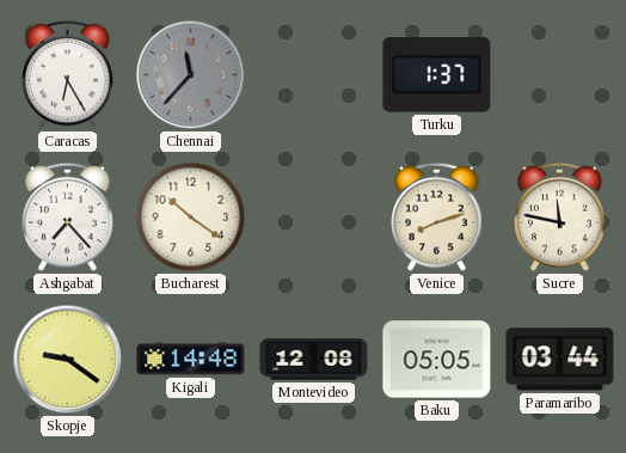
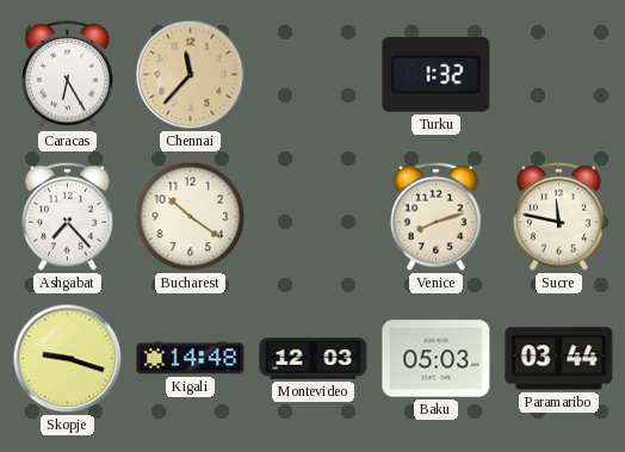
Chennai dial: grey -> champagne (191, 75)
Turku: 1:37 -> 1:32 (437, 75)
Skopje: 9:21 -> 9:18 (68, 359)
Montevideo: 12:08 -> 12:03 (314, 359)
Baku: 05:05 -> 05:03 (437, 359)
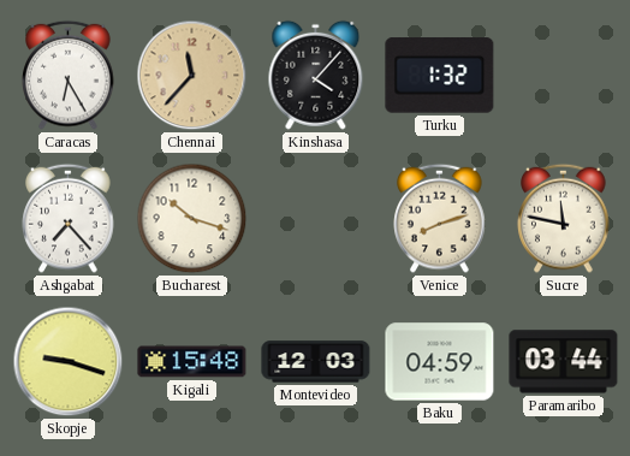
Kinshasa: none -> 4:07 (316, 75)
Bucharest: 10:21 -> 10:18 (192, 219)
Kigali: 14:48 -> 15:48 (192, 362)
Baku: 05:03 -> 04:59 (440, 362)
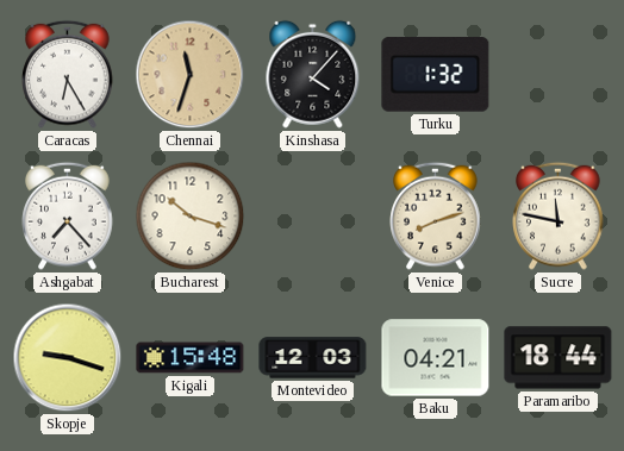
Chennai: 11:37 -> 11:33 (191, 75)
Baku: 04:59 -> 04:21 (436, 358)
Paramaribo: 03:44 -> 18:44 (559, 358)
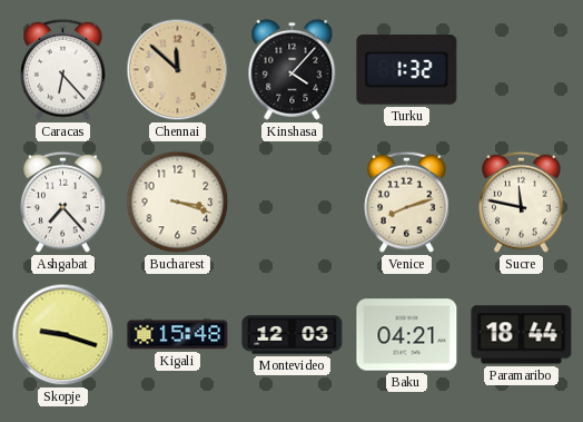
Caracas: 6:25 -> 6:23 (63, 69)
Chennai: 11:33 -> 11:52 (178, 70)
Bucharest: 10:18 -> 3:18 (178, 203)
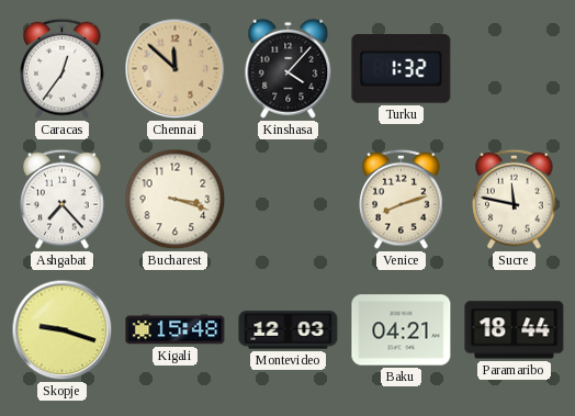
Caracas: 6:23 -> 12:36 (63, 68)
